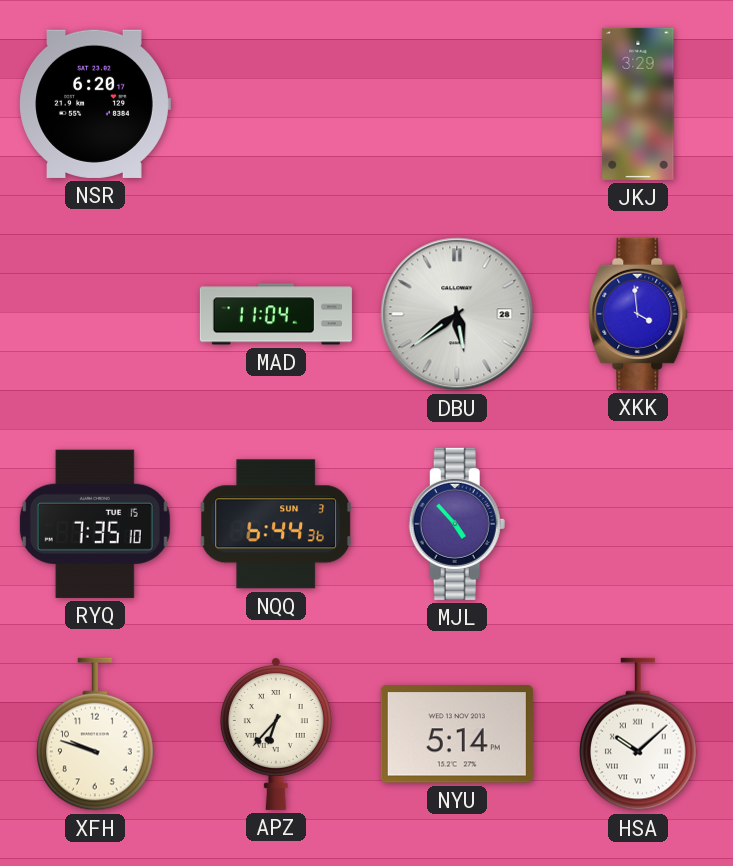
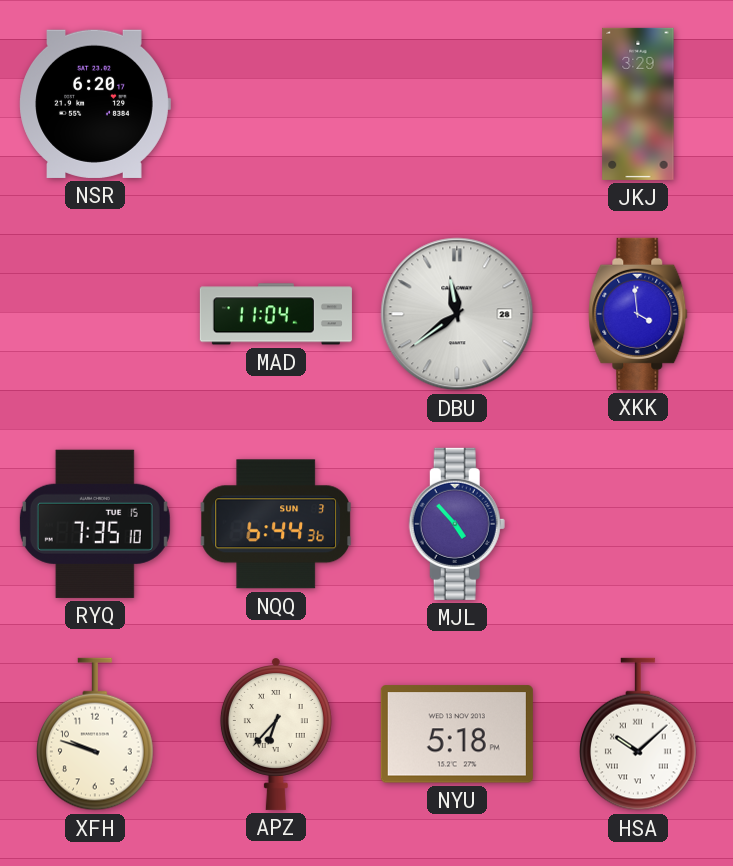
DBU: 5:39 -> 11:39 (457, 314)
NYU: 5:14 -> 5:18 (457, 734)
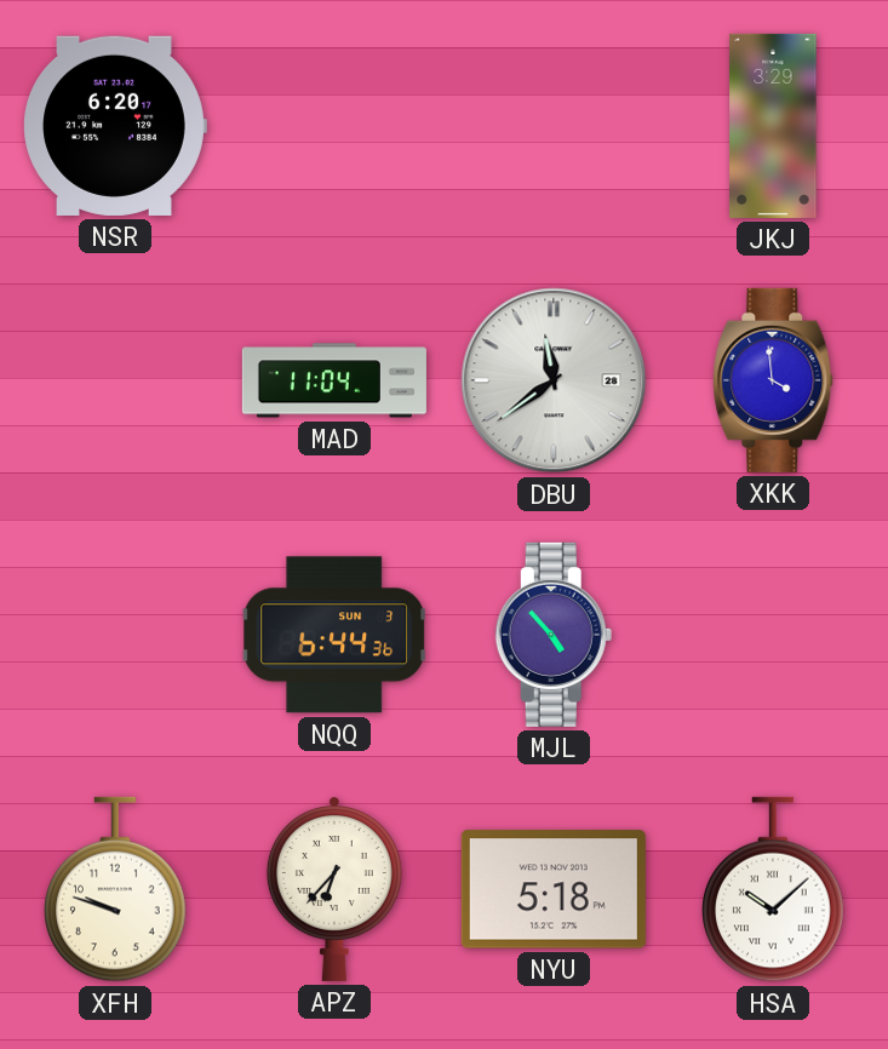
RYQ: 7:35 -> none (95, 524)
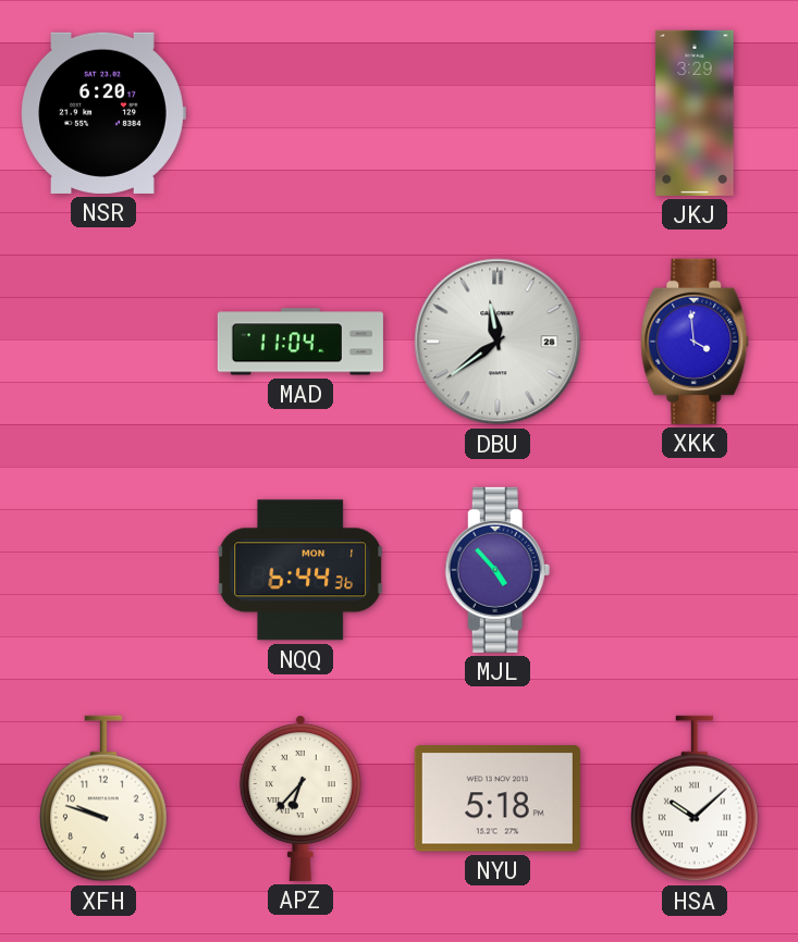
NQQ date: SUN 3 -> MON 1 (299, 570)
